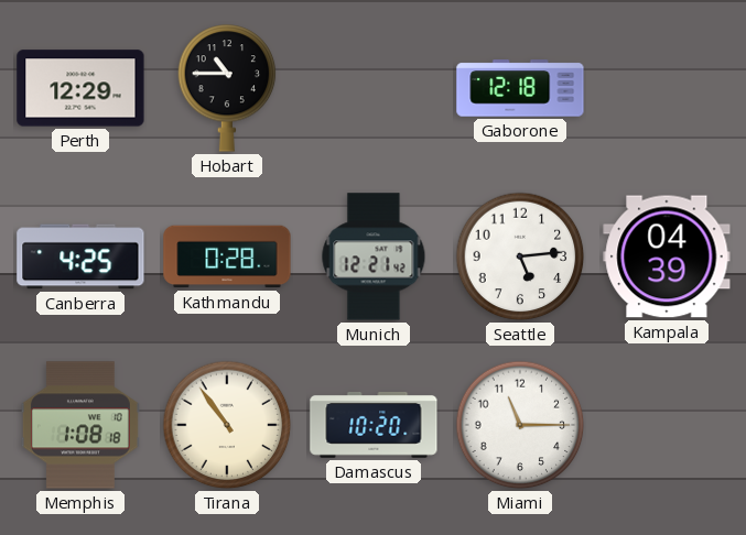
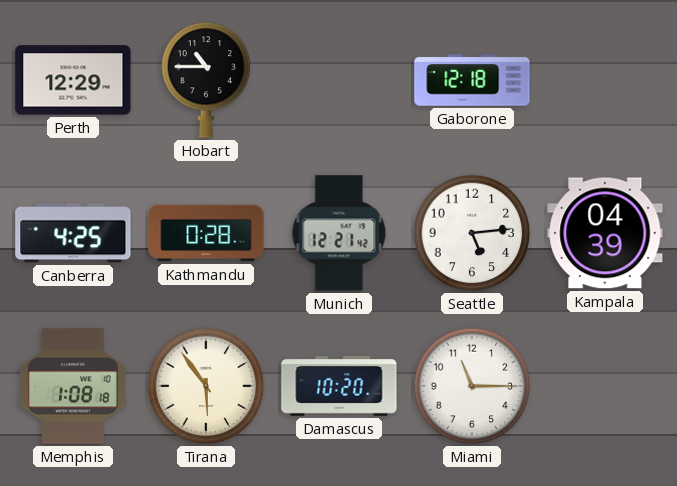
Tirana: 10:54 -> 5:54 (206, 386)
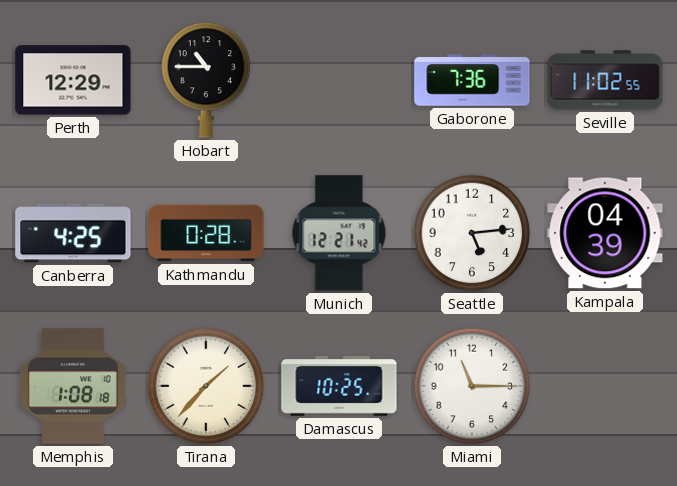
Gaborone: 12:18 -> 7:36 (472, 80)
Seville: none -> 11:02 (605, 80)
Tirana: 5:54 -> 1:37 (206, 386)
Damascus: 10:20 -> 10:25 (339, 386)
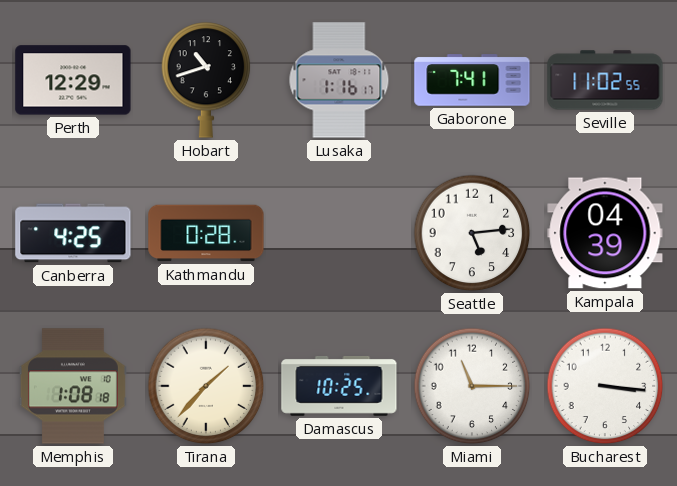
Hobart: 10:45 -> 10:42 (206, 80)
Lusaka: none -> 1:16 (339, 80)
Gaborone: 7:36 -> 7:41 (472, 80)
Munich: 12:21 -> none (339, 233)
Bucharest: none -> 3:16 (605, 386)
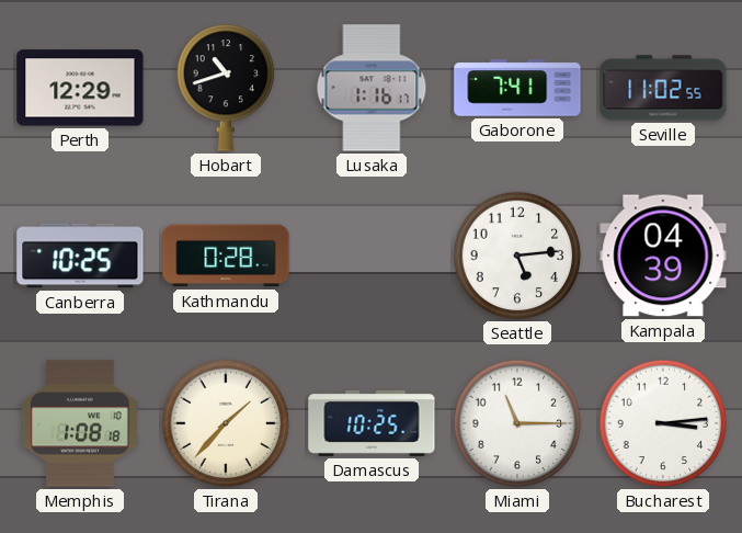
Canberra: 4:25 -> 10:25 (80, 256)
Bucharest: 3:16 -> 3:14 (663, 423)
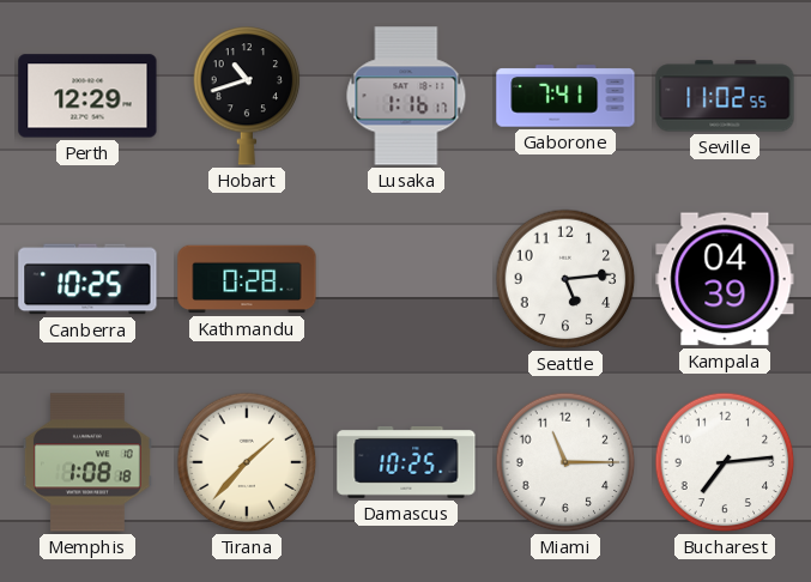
Bucharest: 3:14 -> 7:14 (725, 462)
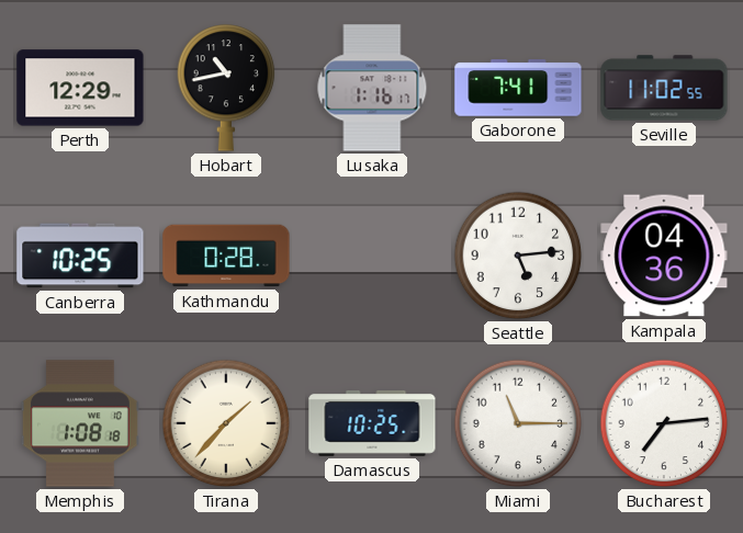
Hobart: 10:42 -> 10:43 (226, 88)
Kampala: 04:39 -> 04:36 (664, 256)
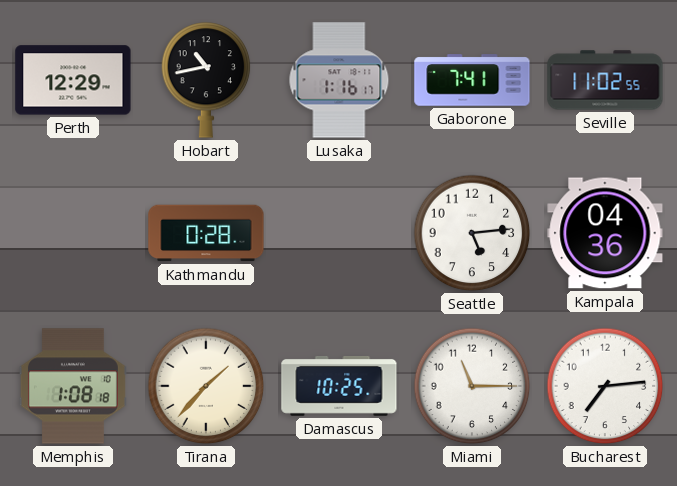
Canberra: 10:25 -> none (80, 256)
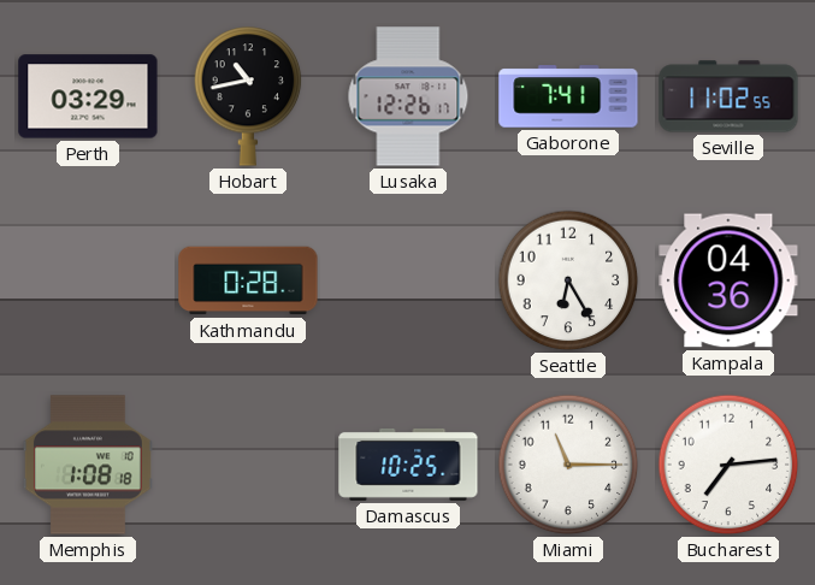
Perth: 12:29 -> 03:29 (88, 96)
Lusaka: 1:16 -> 12:26 (408, 96)
Seattle: 5:14 -> 6:25 (568, 280)
Tirana: 1:37 -> none (206, 386)
